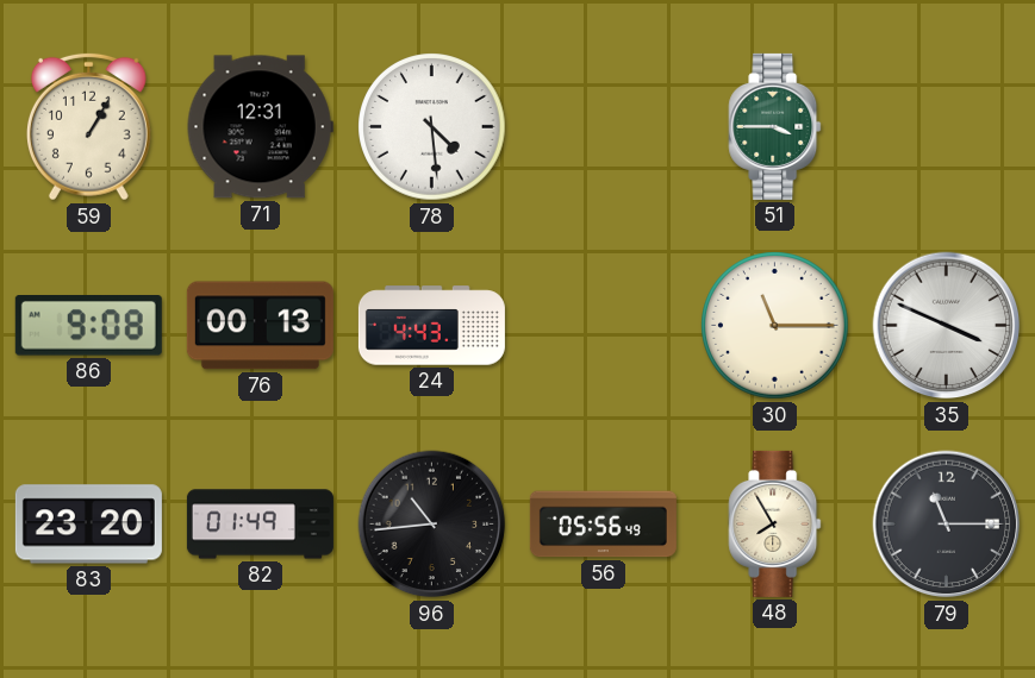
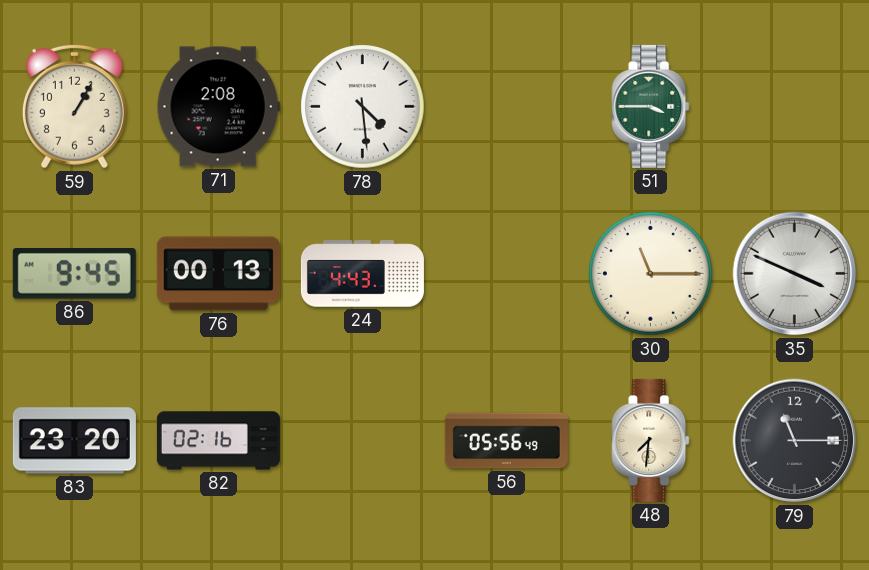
71: 12:31 -> 2:08 (218, 107)
86: 9:08 -> 9:45 (74, 274)
82: 01:49 -> 02:16 (218, 441)
96: 10:44 -> none (432, 525)
48: 7:55 -> 7:31 (651, 440)
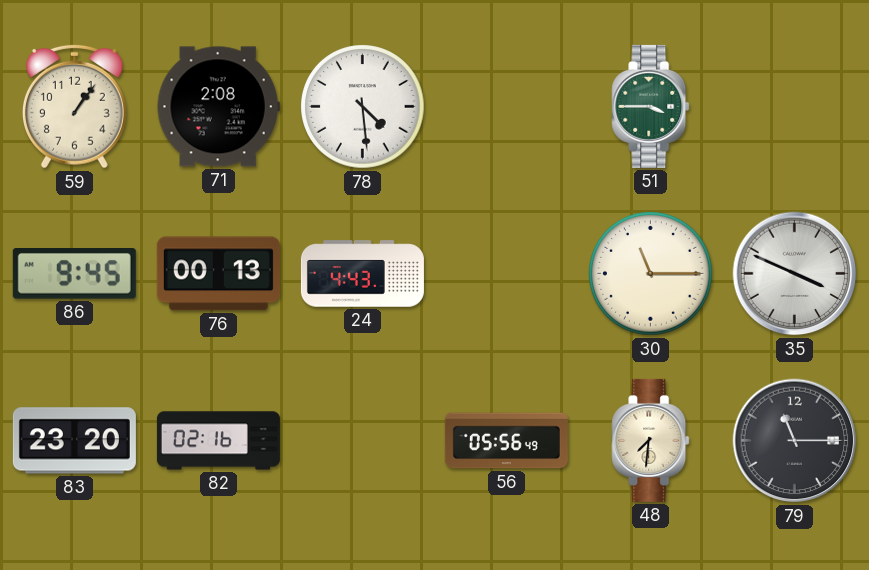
59: 1:05 -> 1:06 (74, 106)
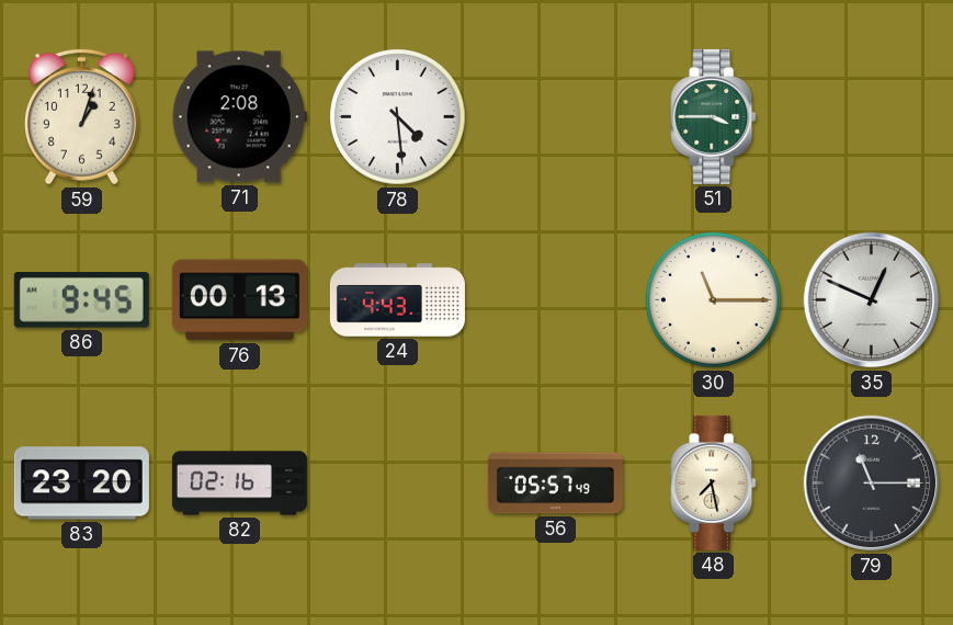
59: 1:06 -> 1:03 (81, 116)
35: 3:49 -> 12:49 (872, 300)
56: 05:56 -> 05:57 (555, 484)
48: 7:31 -> 7:28 (714, 482)
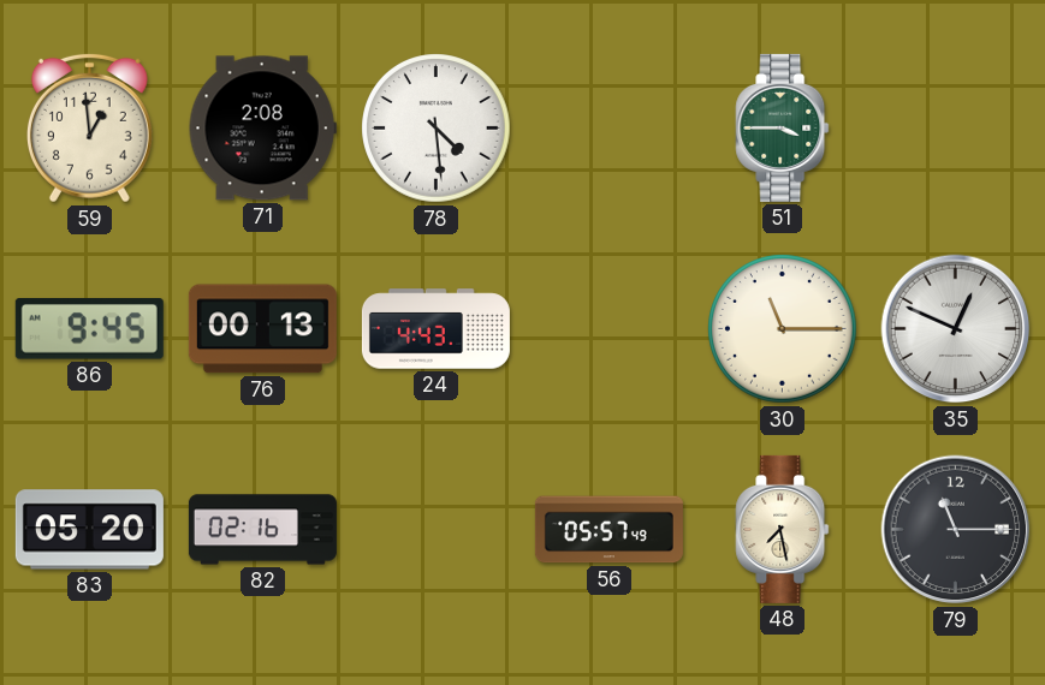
59: 1:03 -> 12:59 (89, 127)
83: 23:20 -> 05:20 (89, 530)
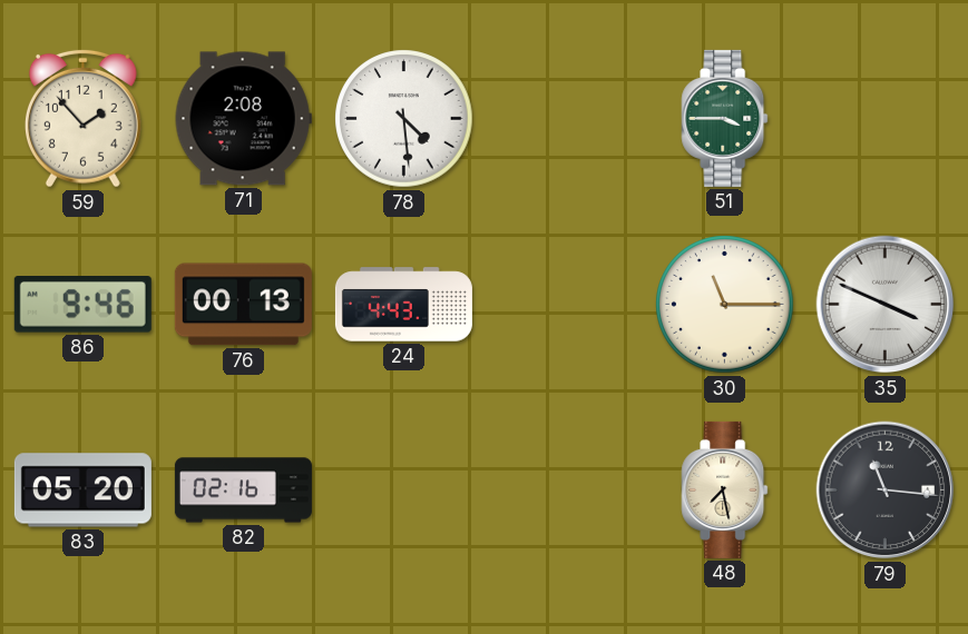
59: 12:59 -> 1:53 (82, 118)
86: 9:45 -> 9:46 (82, 305)
35: 12:49 -> 3:49 (886, 305)
56: 05:57 -> none (608, 530)
79: 11:15 -> 11:16 (886, 491)
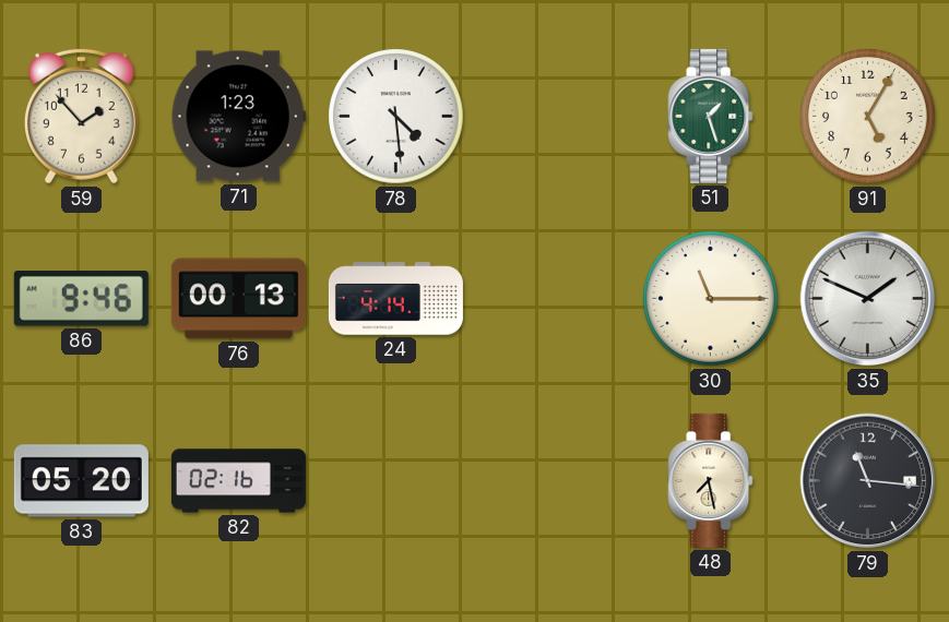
71: 2:08 -> 1:23 (238, 117)
51: 3:45 -> 1:27 (711, 116)
91: none -> 5:05 (868, 117)
24: 4:43 -> 4:14 (395, 299)
35: 3:49 -> 1:49 (868, 299)
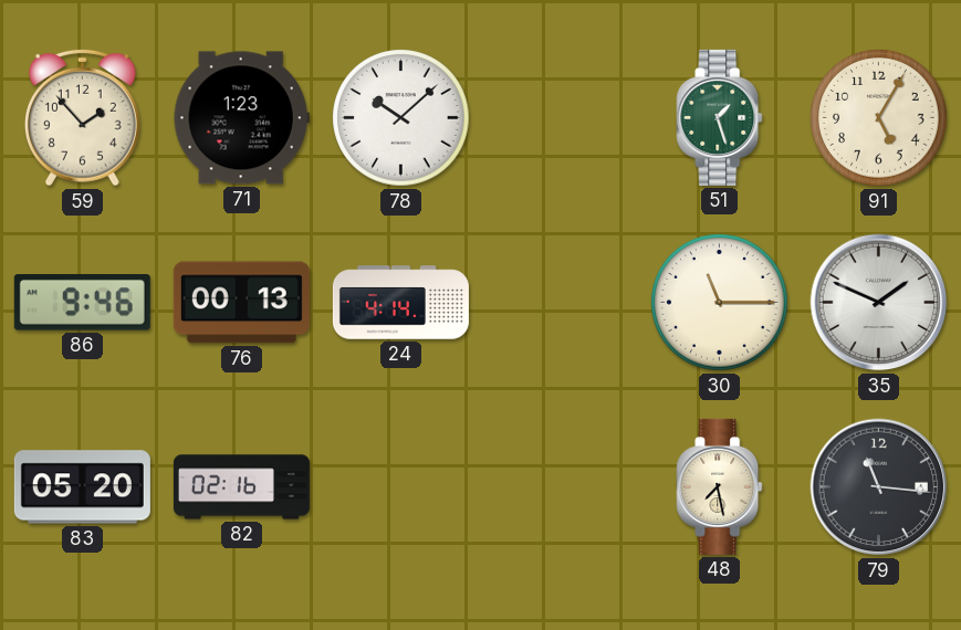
78: 4:29 -> 10:08 (401, 118)
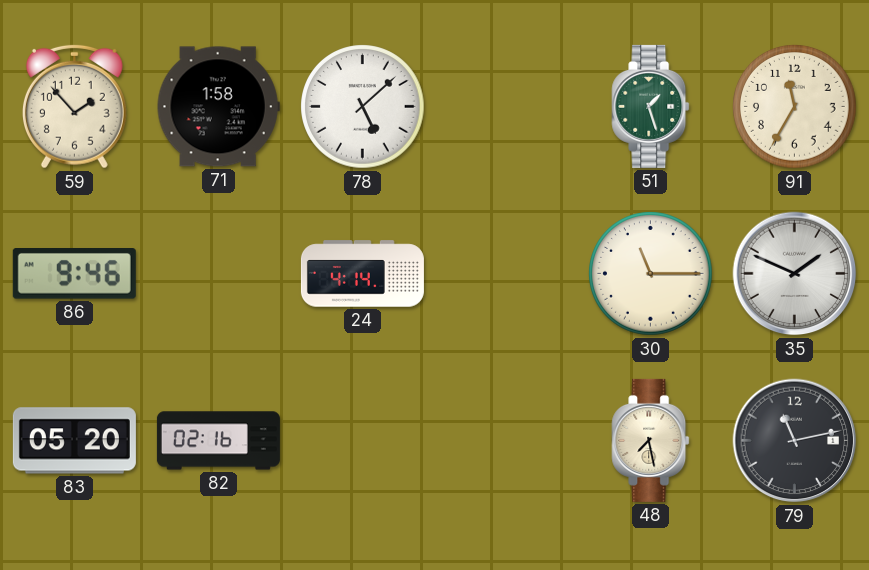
71: 1:23 -> 1:58 (218, 107)
78: 10:08 -> 5:08 (363, 107)
91: 5:05 -> 11:35 (795, 107)
76: 00:13 -> none (241, 303)
79: 11:16 -> 11:13 (795, 441)
